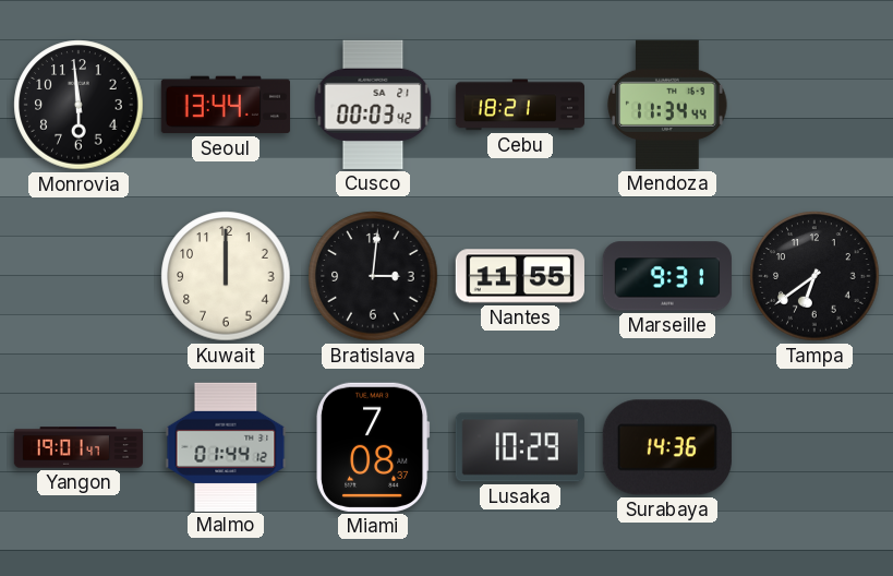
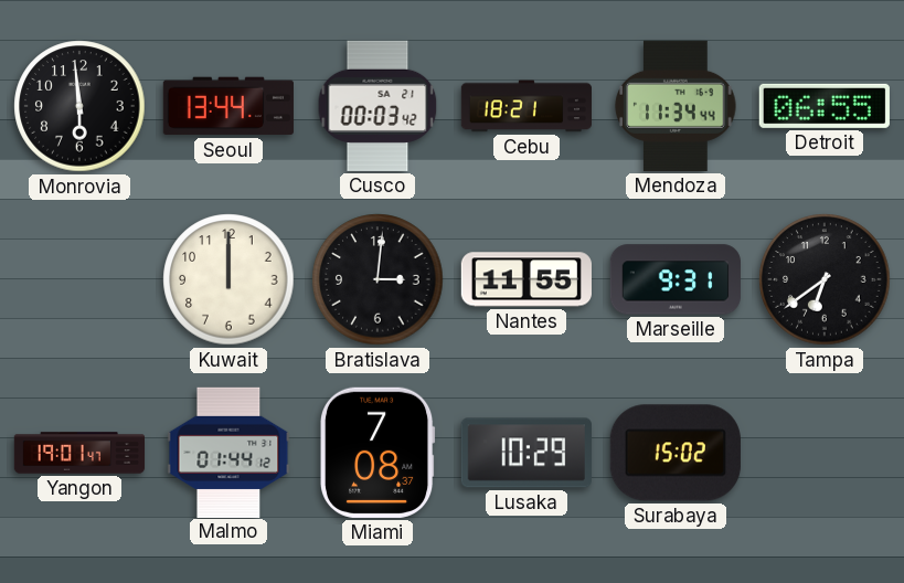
Detroit: none -> 06:55 (825, 106)
Surabaya: 14:36 -> 15:02 (676, 453)
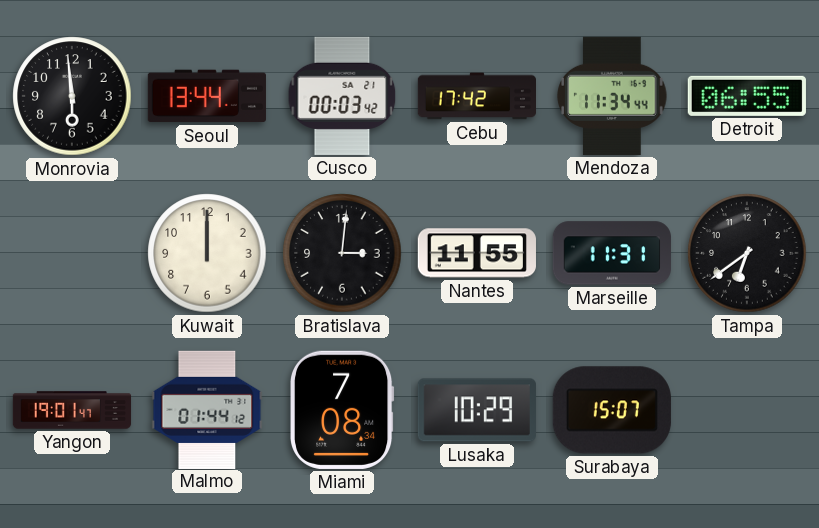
Cebu: 18:21 -> 17:42 (476, 96)
Marseille: 9:31 -> 11:31 (612, 253)
Miami: 7:08:37 -> 7:08:34 (343, 410)
Surabaya: 15:02 -> 15:07 (612, 410)
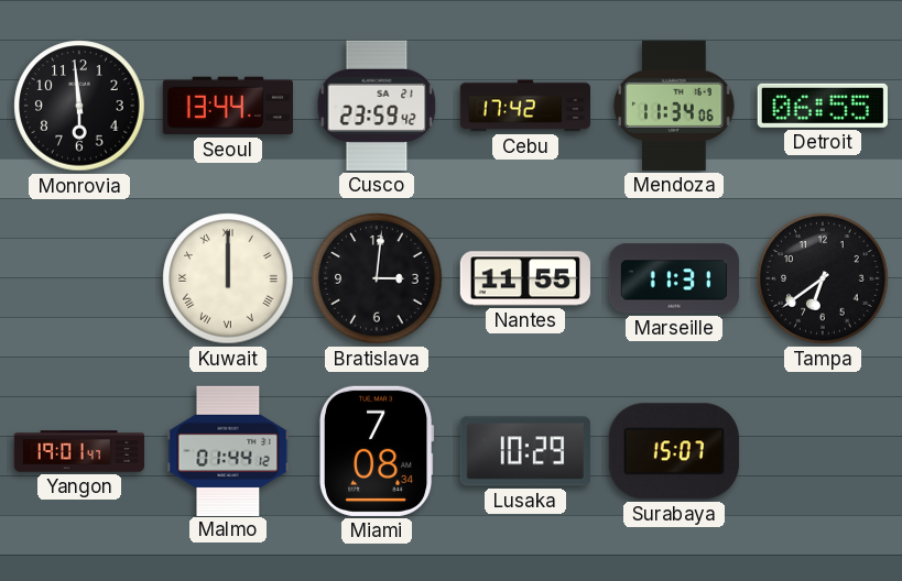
Cusco: 00:03 -> 23:59 (377, 106)
Mendoza: 11:34:44 -> 11:34:06 (674, 106)
Kuwait numerals: Arabic -> Roman (228, 278)
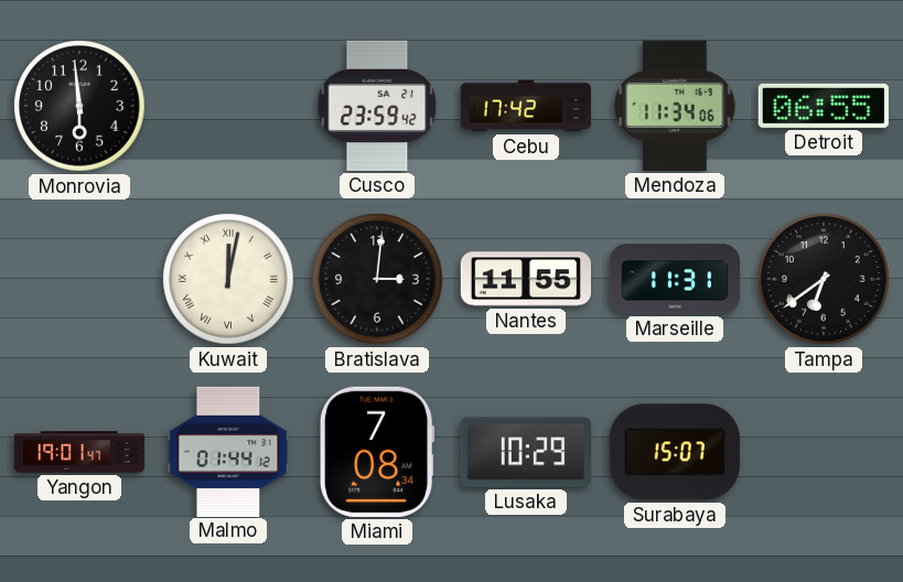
Seoul: 13:44 -> none (228, 106)
Kuwait: 12:00 -> 12:02 (228, 279)
